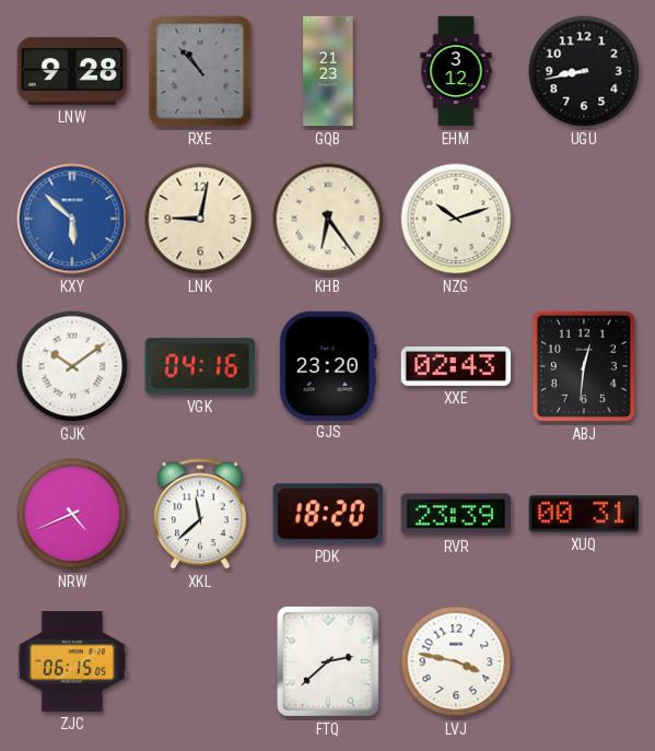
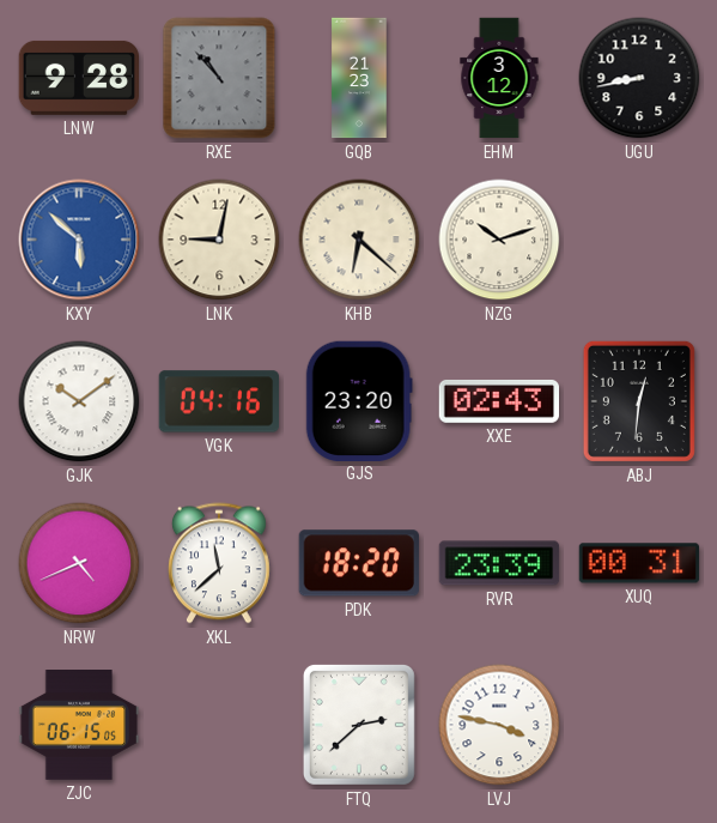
KHB: 6:24 -> 6:22 (359, 240)
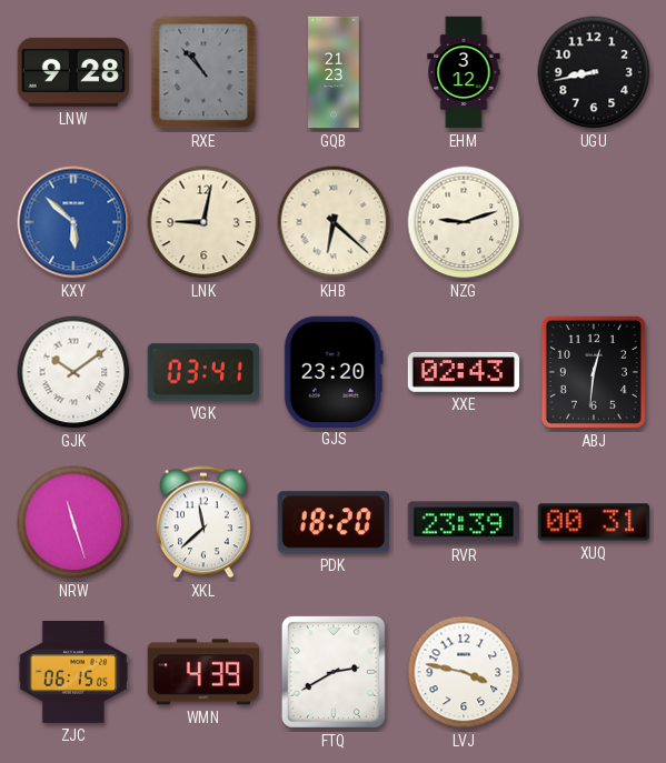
NZG: 10:12 -> 9:12 (464, 222)
VGK: 04:16 -> 03:41 (202, 372)
NRW: 4:41 -> 11:27 (73, 522)
WMN: none -> 4:39 (202, 672)
FTQ: 2:38 -> 2:40 (334, 672)
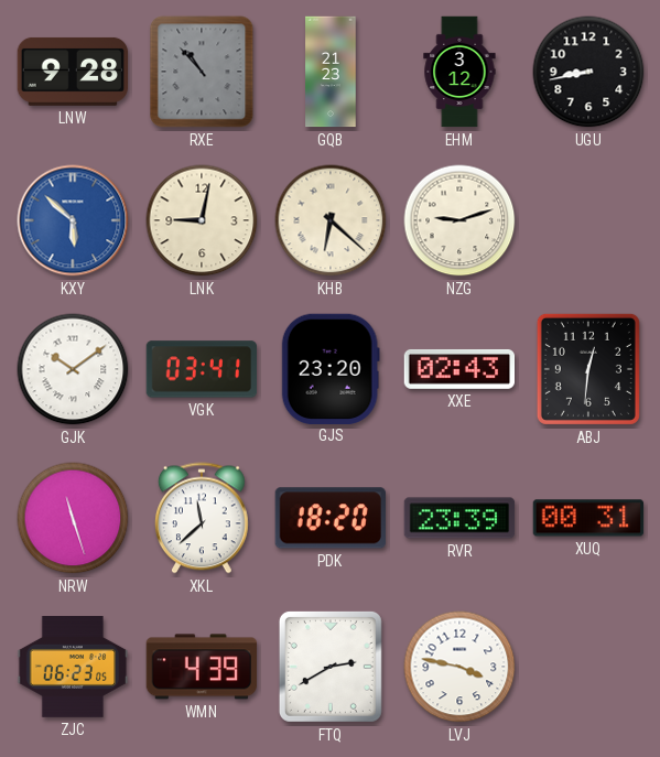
ZJC: 06:15 -> 06:23 (73, 668)
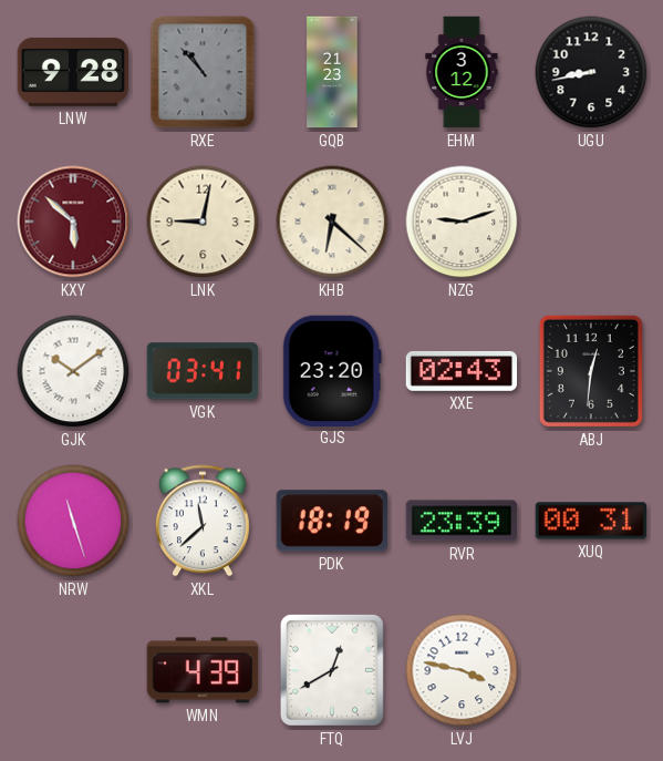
KXY dial: blue -> burgundy (73, 222)
PDK: 18:20 -> 18:19 (332, 521)
ZJC: 06:23 -> none (73, 668)
FTQ: 2:40 -> 12:40 (332, 670)
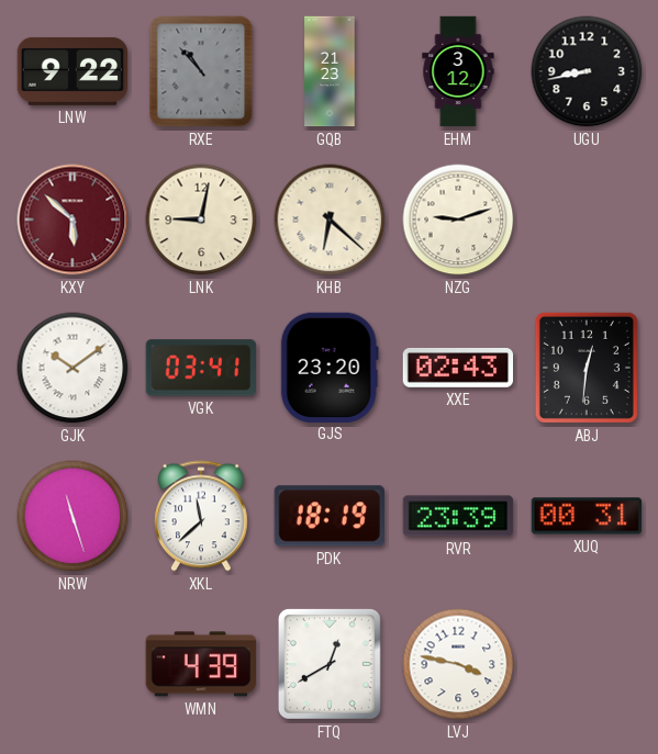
LNW: 9:28 -> 9:22 (73, 71)
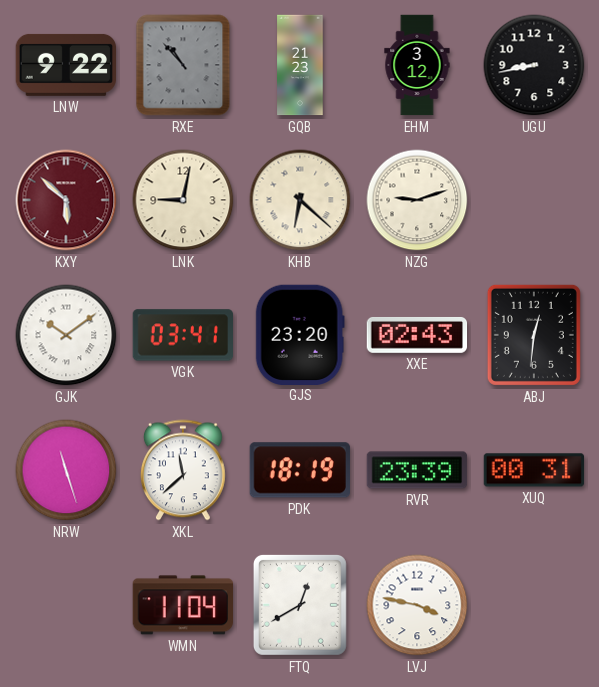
WMN: 4:39 -> 11:04 (182, 605)
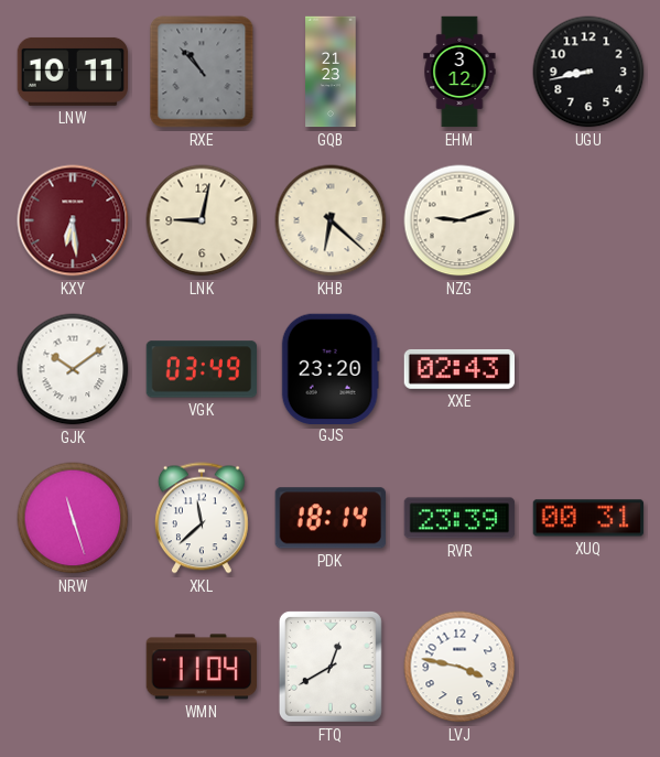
LNW: 9:22 -> 10:11 (73, 72)
KXY: 5:52 -> 6:29 (73, 220)
VGK: 03:41 -> 03:49 (201, 369)
ABJ: 12:31 -> none (534, 335)
PDK: 18:19 -> 18:14 (331, 518)
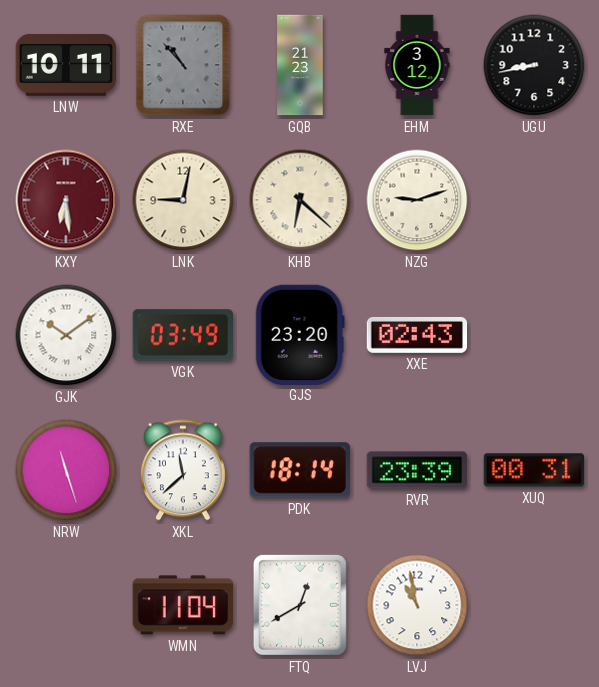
LVJ: 3:47 -> 10:58 (417, 605)
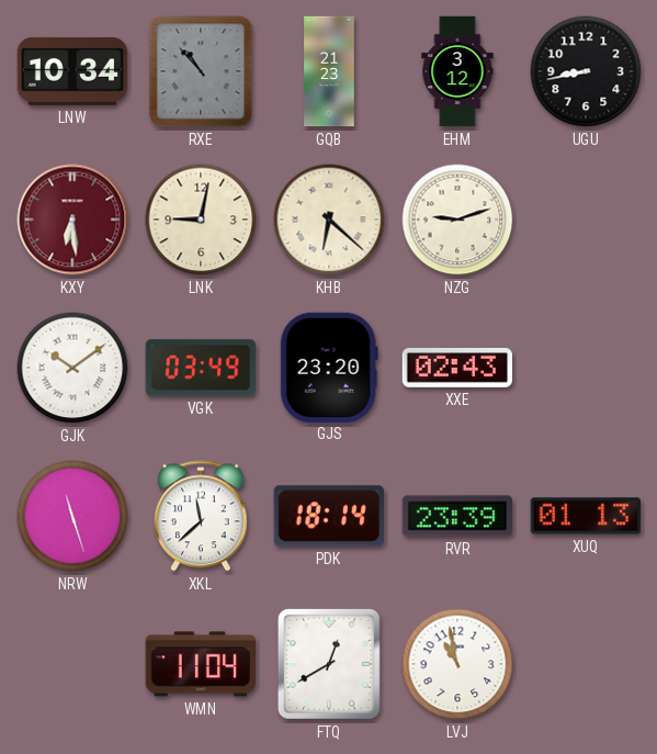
LNW: 10:11 -> 10:34 (72, 71)
XUQ: 00:31 -> 01:13 (586, 516)
